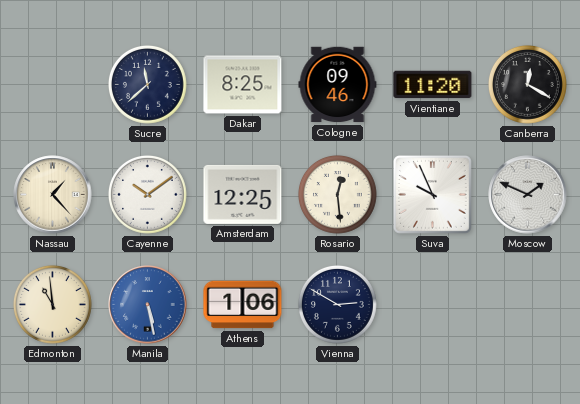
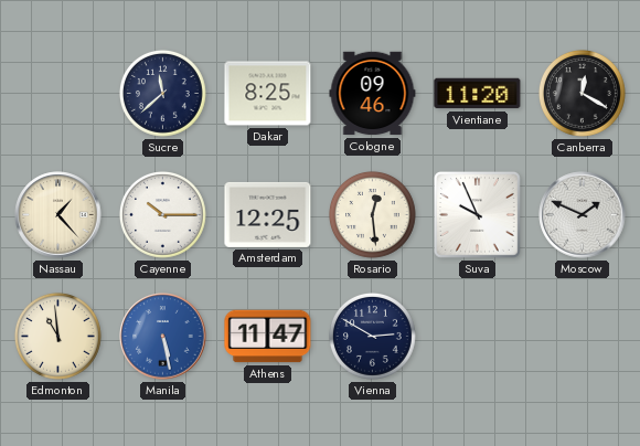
Cayenne: 10:09 -> 10:15 (162, 215)
Athens: 1:06 -> 11:47 (268, 337)
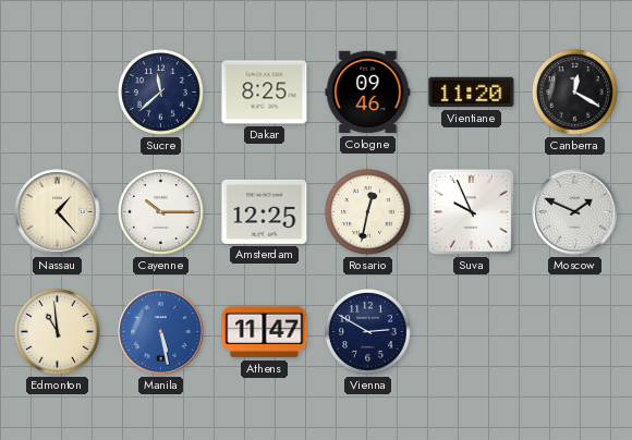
Rosario: 12:29 -> 12:32 (367, 212)
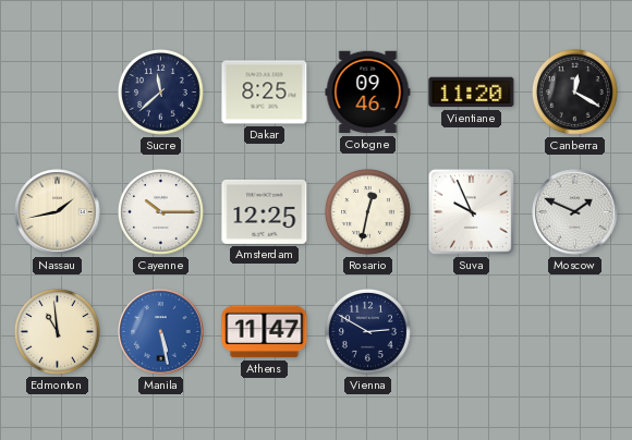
Nassau: 1:23 -> 1:43 (58, 212)
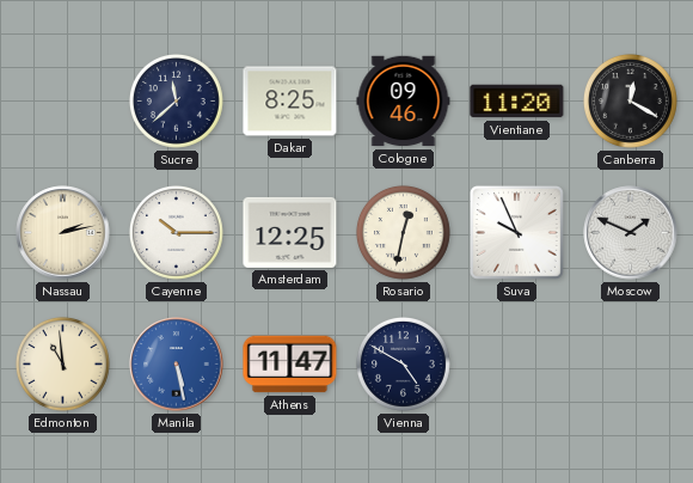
Nassau: 1:43 -> 2:13 (63, 233)
Vienna: 2:50 -> 4:50 (403, 365)
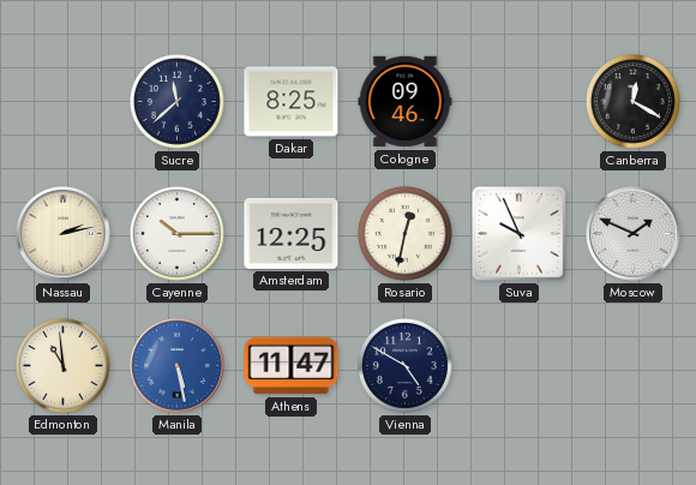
Vientiane: 11:20 -> none (517, 102)
